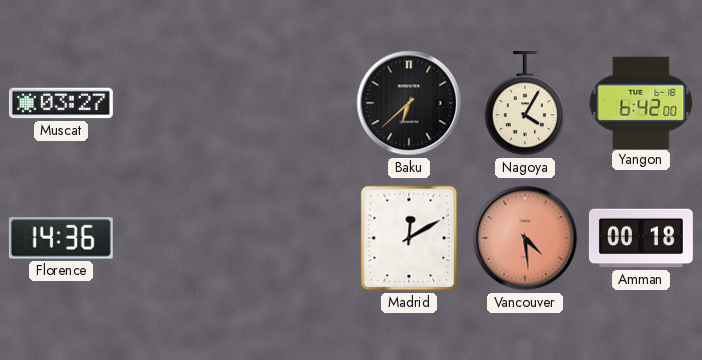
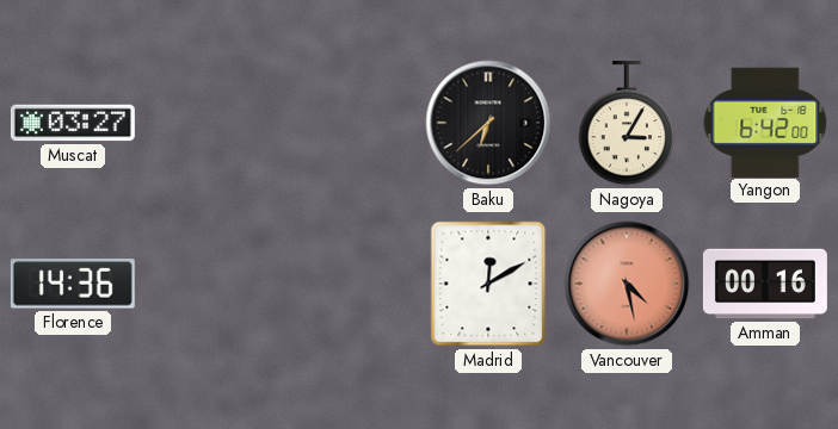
Nagoya: 4:05 -> 3:05 (627, 123)
Vancouver: 4:29 -> 4:28 (627, 284)
Amman: 00:18 -> 00:16 (765, 284)
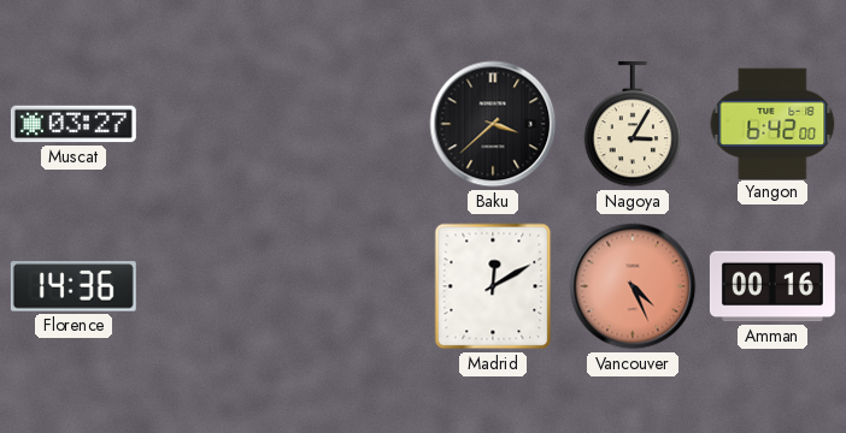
Baku: 6:38 -> 3:38 (493, 124)
Vancouver: 4:28 -> 4:26 (633, 286)
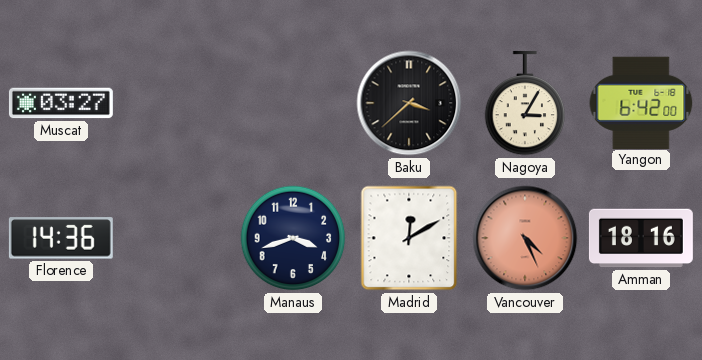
Manaus: none -> 3:42 (293, 238)
Amman: 00:16 -> 18:16 (641, 238)
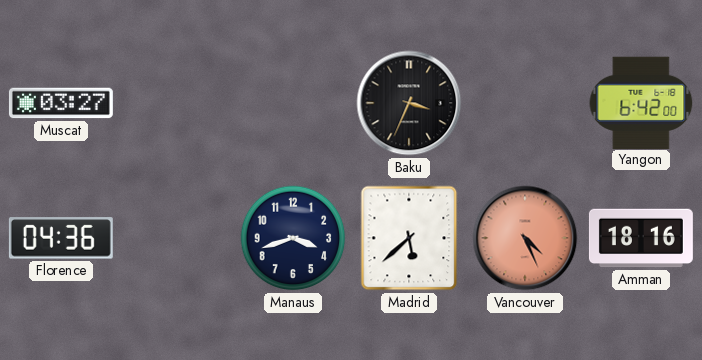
Baku: 3:38 -> 3:34 (409, 103)
Nagoya: 3:05 -> none (525, 103)
Florence: 14:36 -> 04:36 (61, 238)
Madrid: 12:10 -> 5:38 (409, 238)
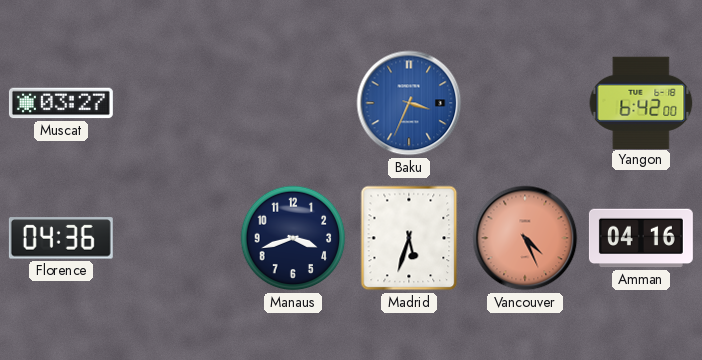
Baku dial: black -> blue (409, 103)
Madrid: 5:38 -> 5:33 (409, 238)
Amman: 18:16 -> 04:16 (641, 238)
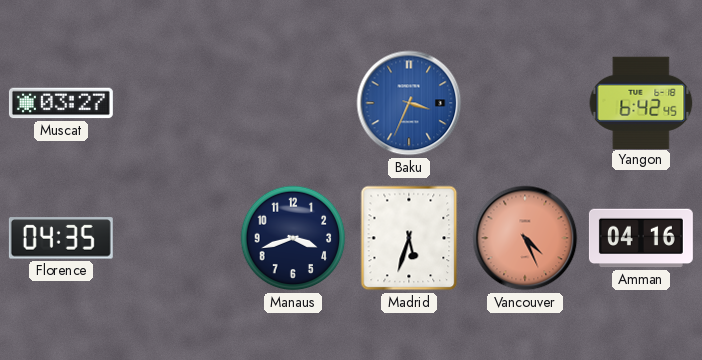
Yangon: 6:42:00 -> 6:42:45 (641, 102)
Florence: 04:36 -> 04:35 (61, 238)
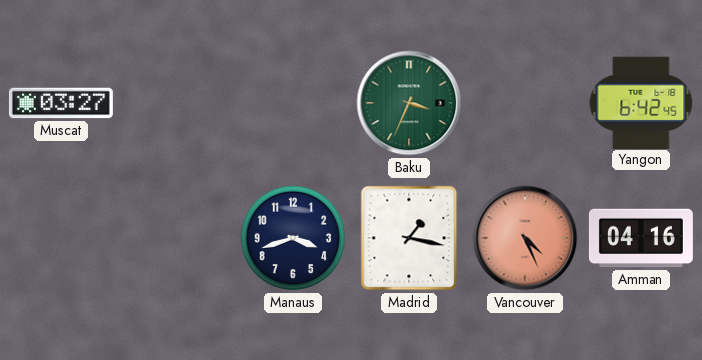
Baku dial: blue -> green (409, 103)
Florence: 04:35 -> none (61, 238)
Madrid: 5:33 -> 1:17 (409, 238)
